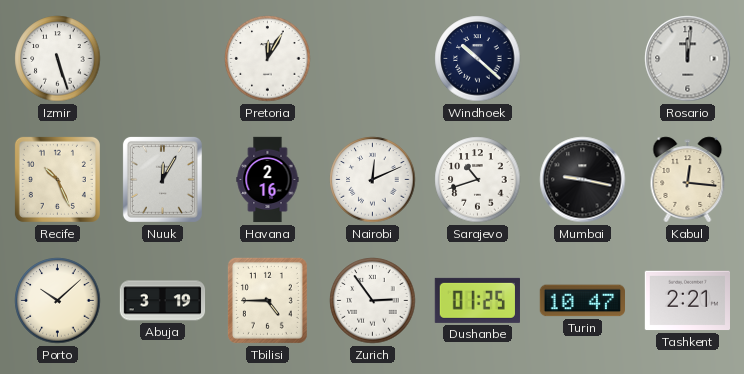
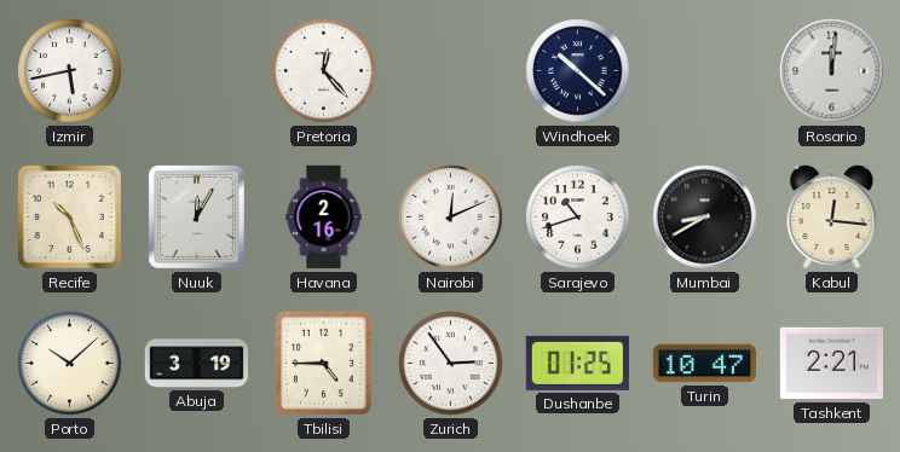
Izmir: 5:27 -> 5:43 (70, 71)
Pretoria: 12:05 -> 12:23 (324, 71)
Mumbai: 9:17 -> 8:40 (705, 218)
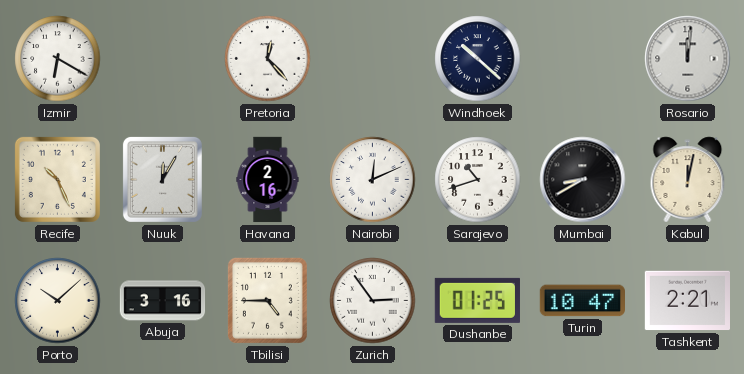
Izmir: 5:43 -> 6:20 (58, 59)
Kabul: 12:16 -> 12:02 (688, 180)
Abuja: 3:19 -> 3:16 (163, 301)
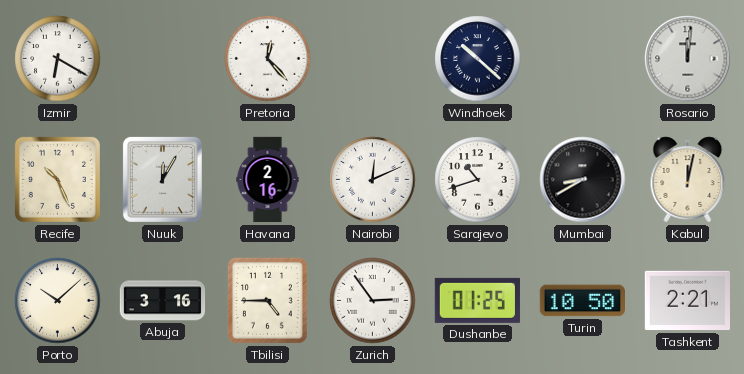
Turin: 10:47 -> 10:50 (582, 301)
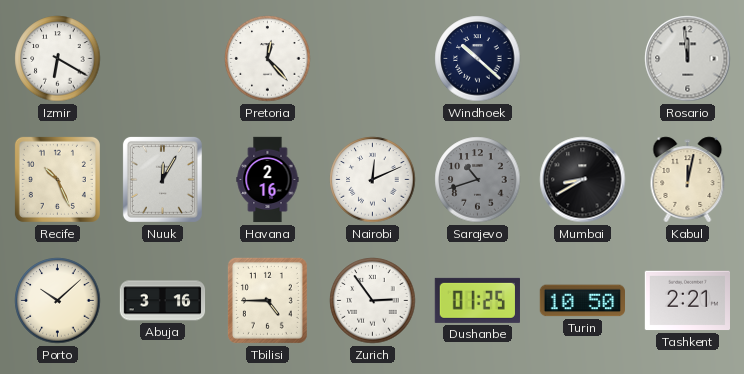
Rosario: 12:01 -> 11:59 (688, 59)
Sarajevo dial: white -> grey (478, 180)
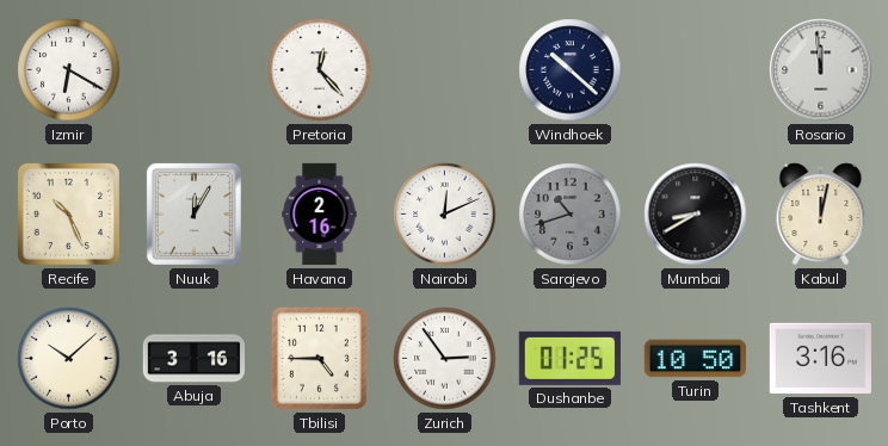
Tashkent: 2:21 -> 3:16 (820, 359)
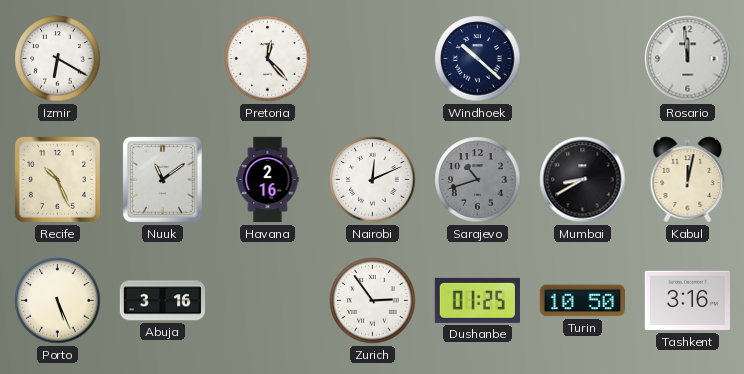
Nuuk: 12:05 -> 11:09 (162, 179)
Porto: 10:08 -> 5:26 (58, 301)
Tbilisi: 4:45 -> none (319, 358)
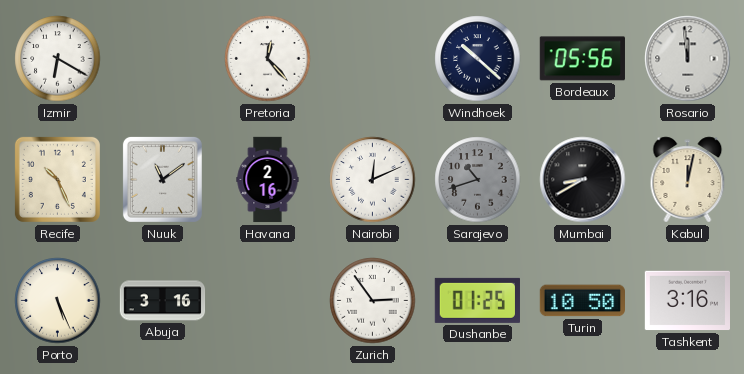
Bordeaux: none -> 05:56 (582, 59)
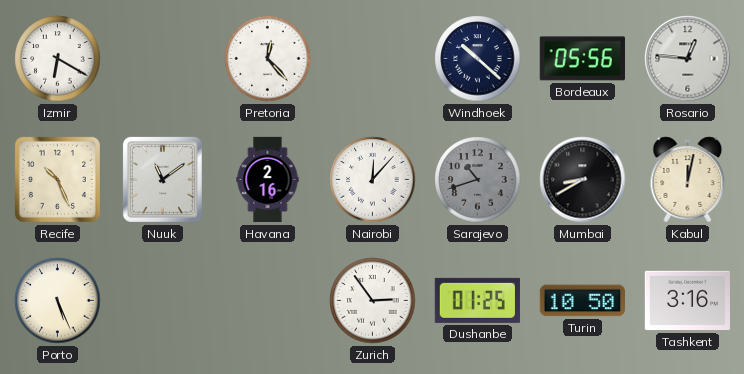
Rosario: 11:59 -> 12:46 (688, 59)
Nairobi: 12:11 -> 12:07 (373, 180)
Abuja: 3:16 -> none (163, 301)
